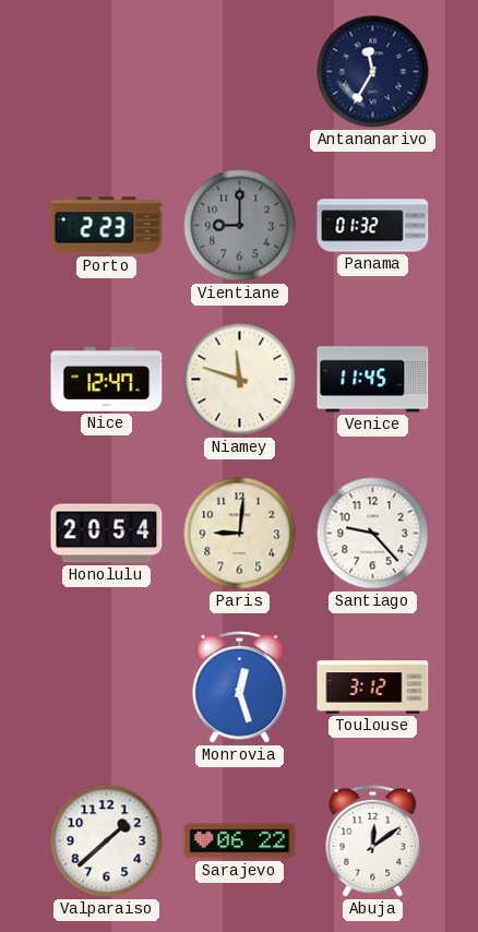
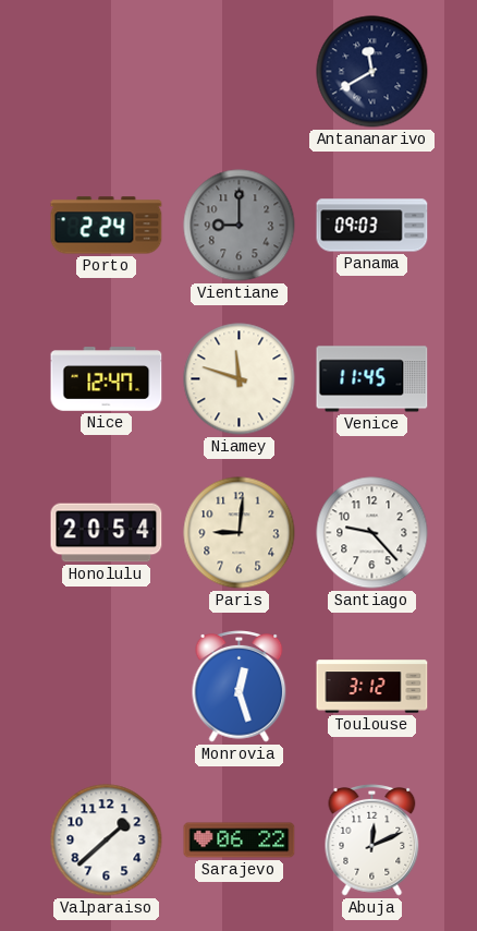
Antananarivo: 11:35 -> 11:40 (372, 72)
Porto: 2:23 -> 2:24 (107, 226)
Panama: 01:32 -> 09:03 (372, 226)
Abuja: 12:09 -> 12:11 (372, 841)
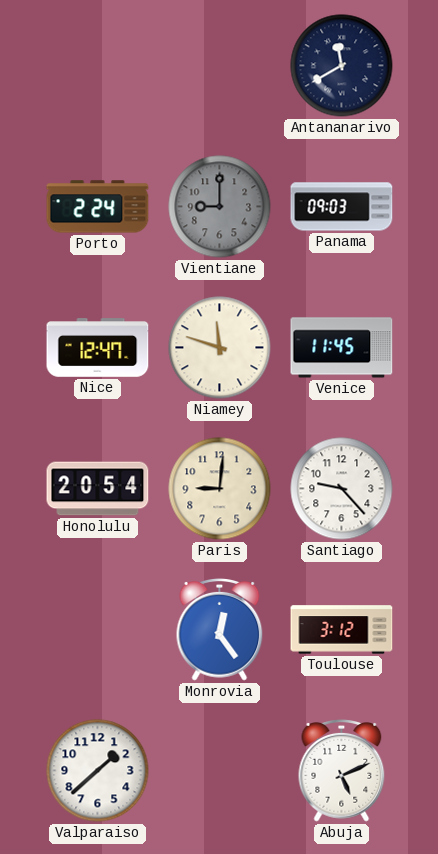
Monrovia: 12:27 -> 12:24 (220, 630)
Sarajevo: 06:22 -> none (240, 841)
Abuja: 12:11 -> 5:11 (342, 771)
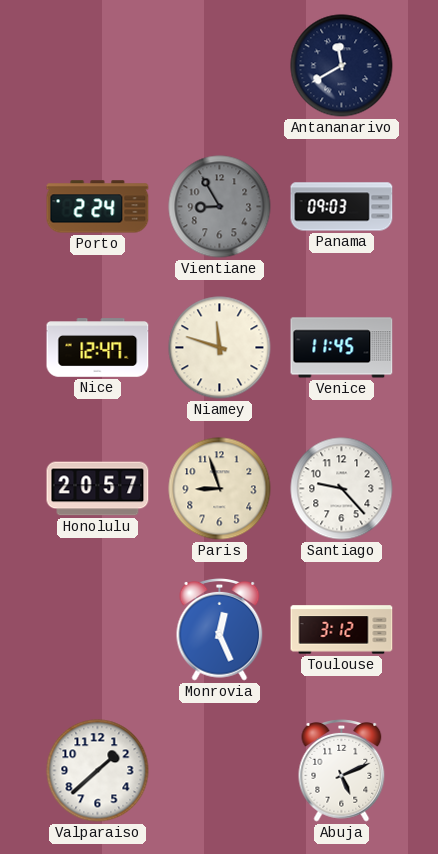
Vientiane: 9:00 -> 8:55 (220, 207)
Honolulu: 20:54 -> 20:57 (98, 489)
Paris: 9:01 -> 8:57 (220, 489)
Monrovia: 12:24 -> 12:26 (220, 630)
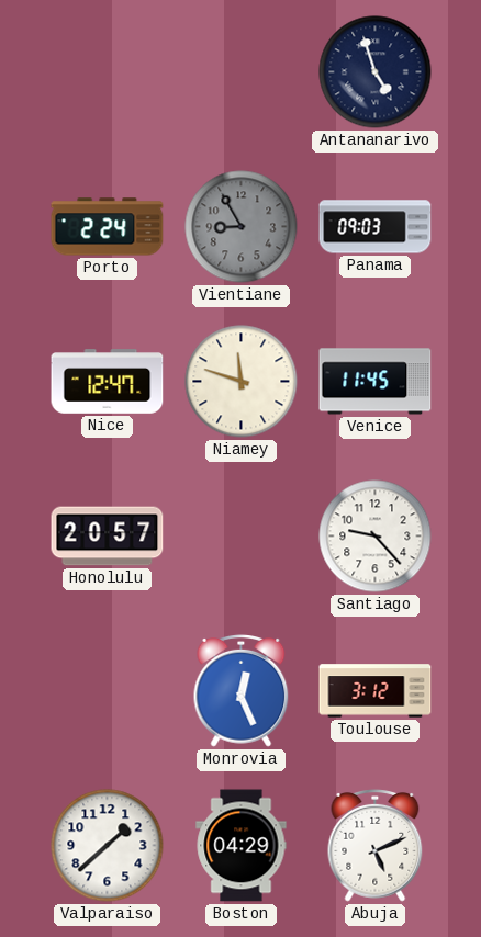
Antananarivo: 11:40 -> 4:57 (376, 72)
Paris: 8:57 -> none (220, 489)
Boston: none -> 04:29 (242, 846)
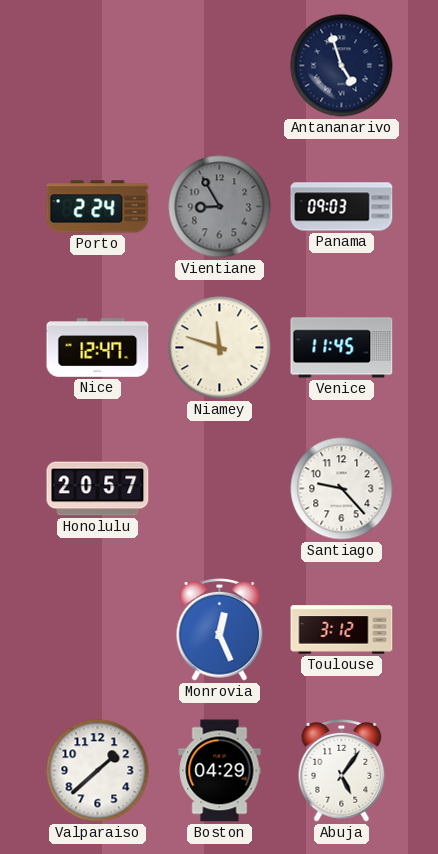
Abuja: 5:11 -> 5:06 (342, 771)
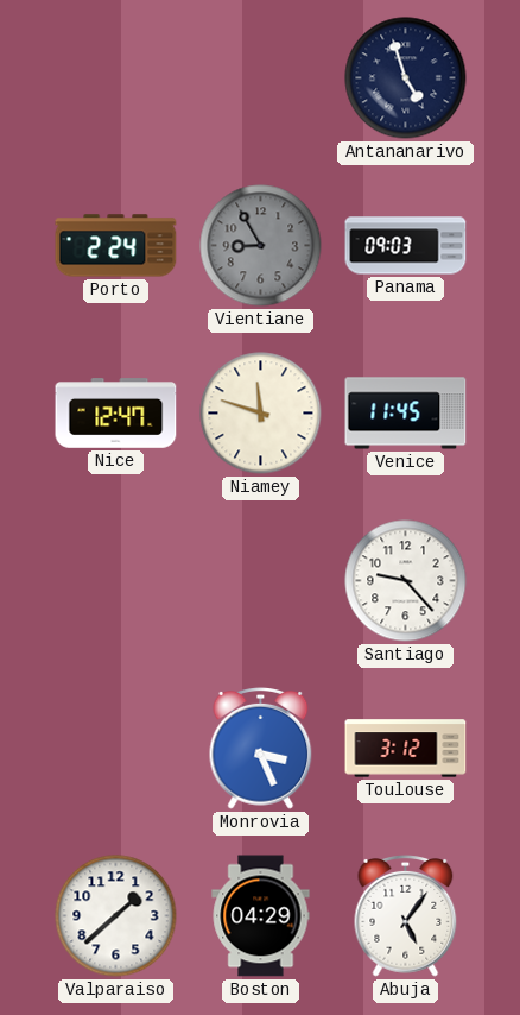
Honolulu: 20:57 -> none (98, 489)
Monrovia: 12:26 -> 3:26 (261, 749)
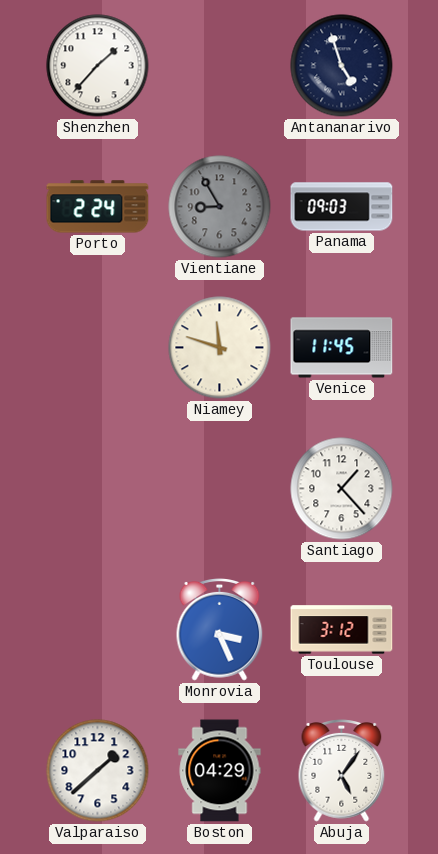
Shenzhen: none -> 1:37 (98, 66)
Nice: 12:47 -> none (116, 414)
Santiago: 9:23 -> 1:23 (342, 489)
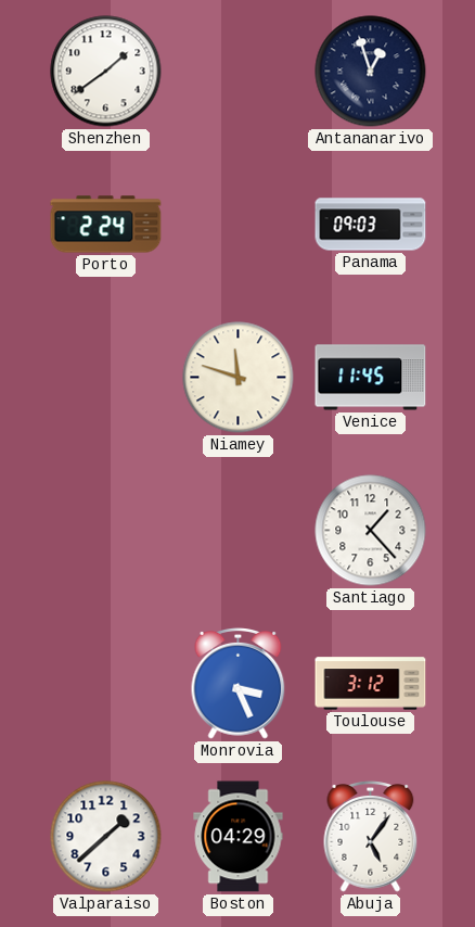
Shenzhen: 1:37 -> 1:39 (106, 72)
Antananarivo: 4:57 -> 12:57 (371, 72)
Vientiane: 8:55 -> none (220, 207)
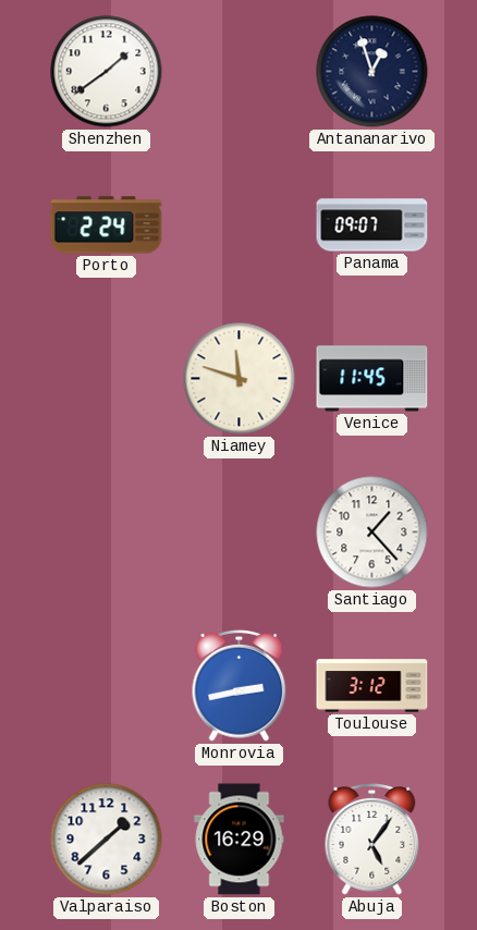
Panama: 09:03 -> 09:07 (372, 225)
Monrovia: 3:26 -> 2:43 (240, 686)
Boston: 04:29 -> 16:29 (240, 840)
